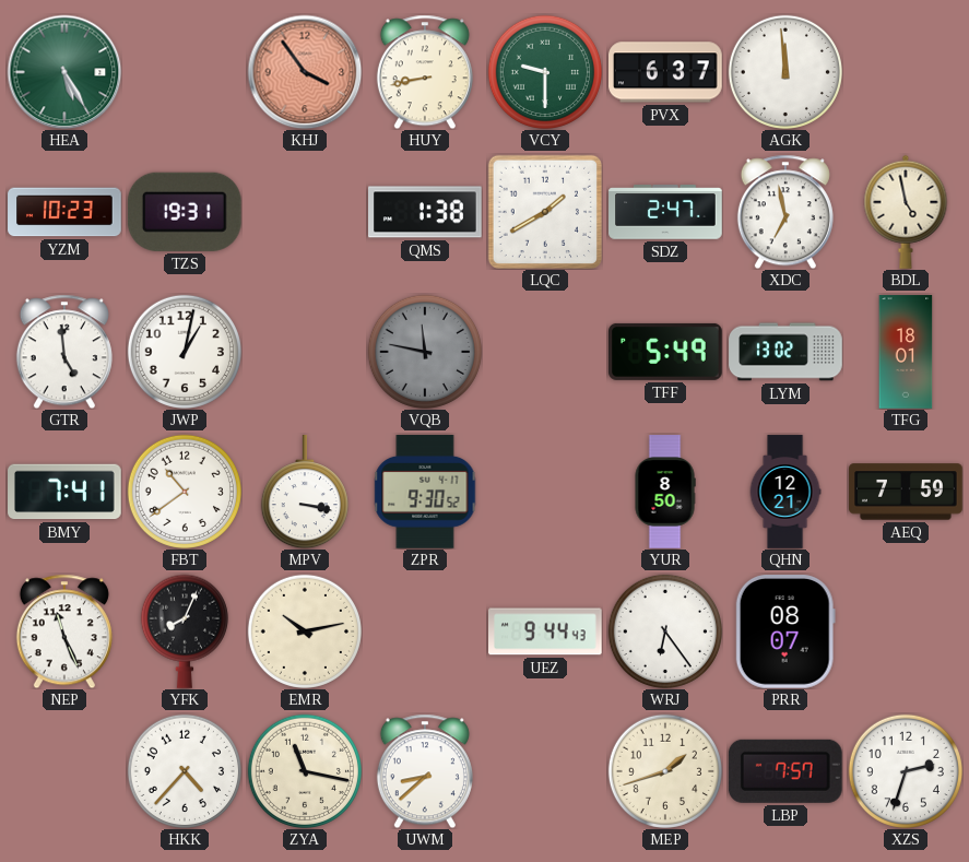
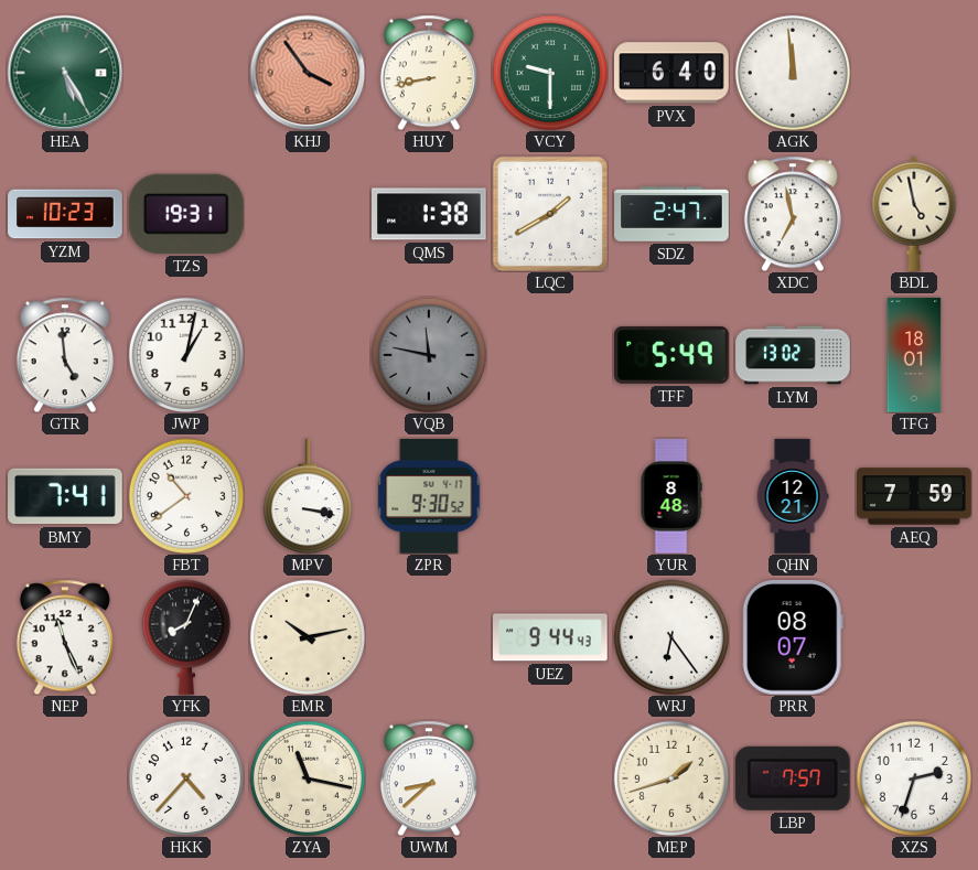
PVX: 6:37 -> 6:40 (673, 73)
YUR: 8:50 -> 8:48 (671, 496)
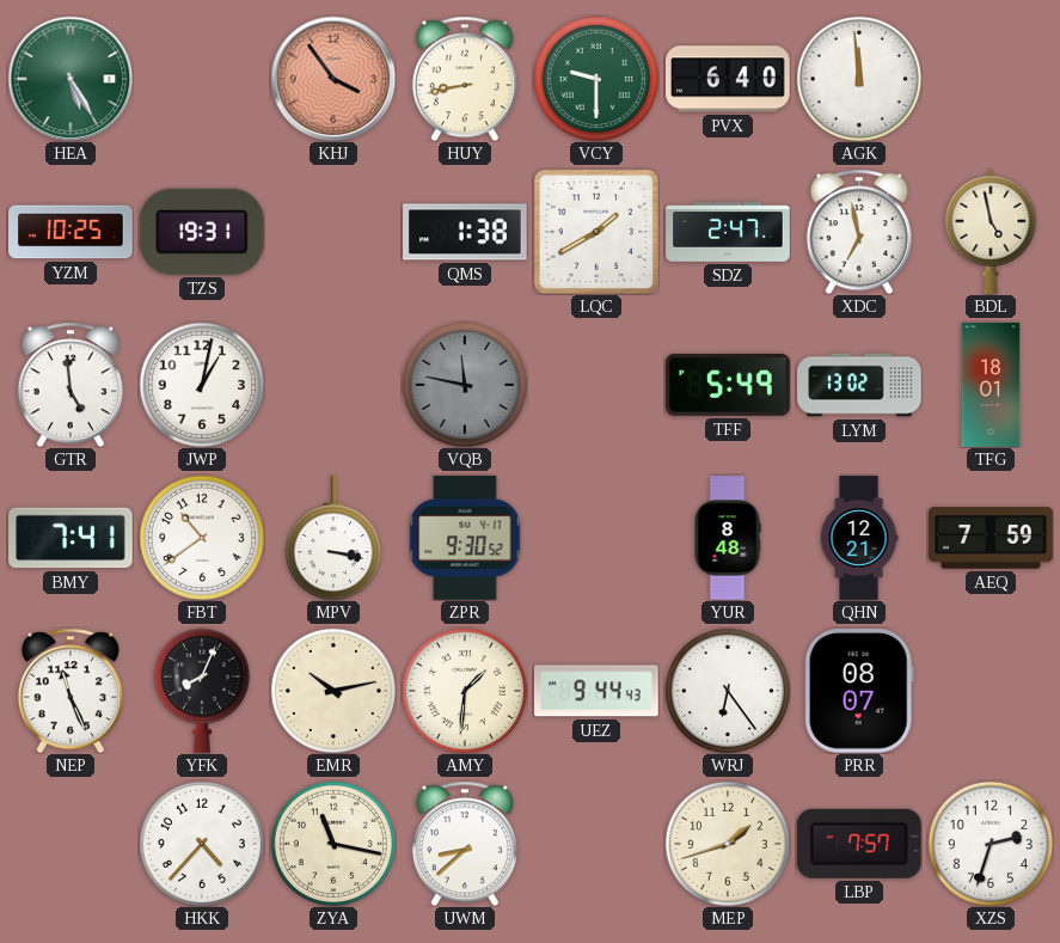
YZM: 10:23 -> 10:25 (71, 232)
AMY: none -> 1:31 (465, 690)
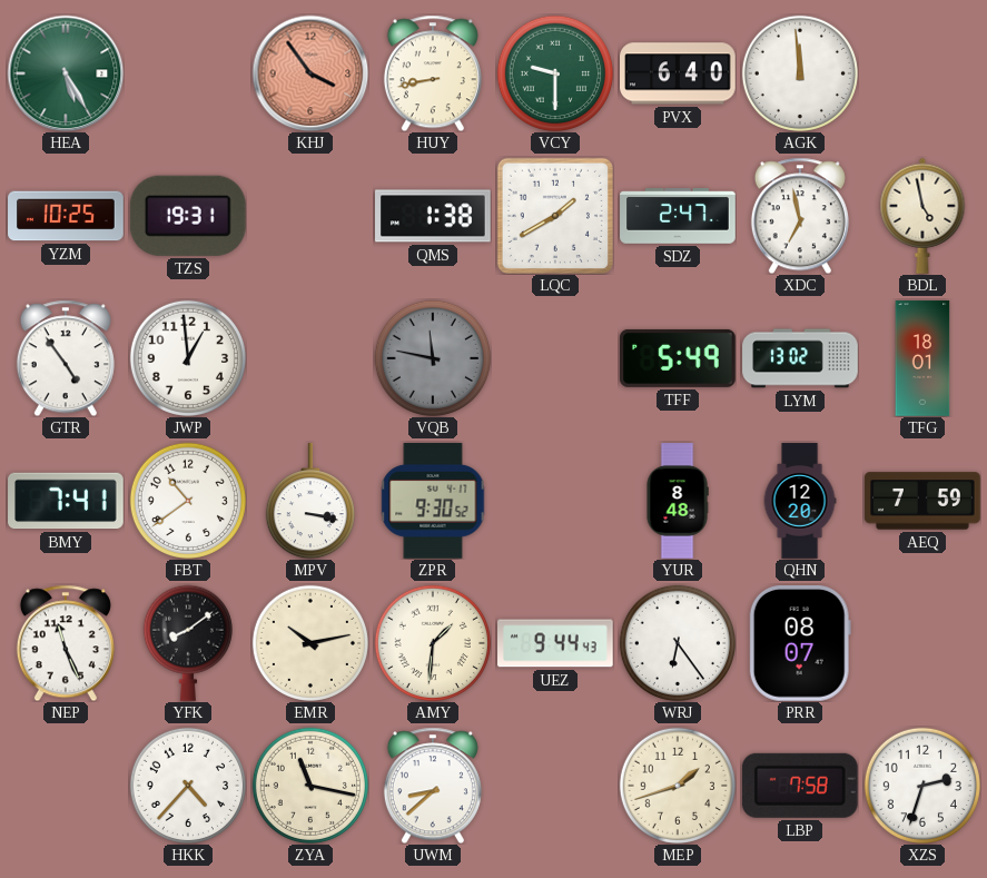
GTR: 4:59 -> 4:54 (66, 358)
JWP: 1:02 -> 12:59 (188, 357)
QHN: 12:21 -> 12:20 (800, 501)
YFK: 8:04 -> 8:09 (188, 643)
LBP: 7:57 -> 7:58 (800, 786)
